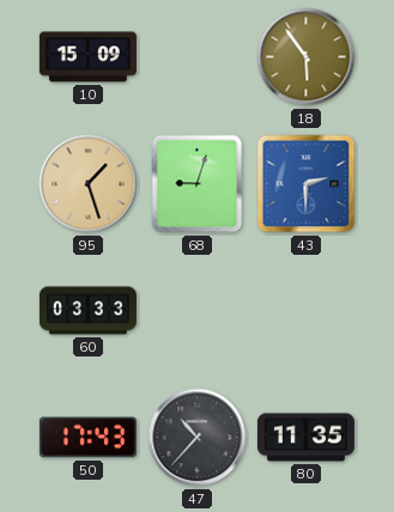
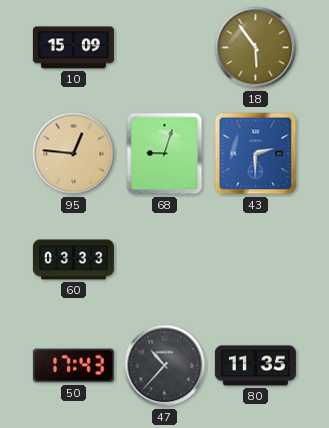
95: 1:27 -> 12:46 (74, 154)
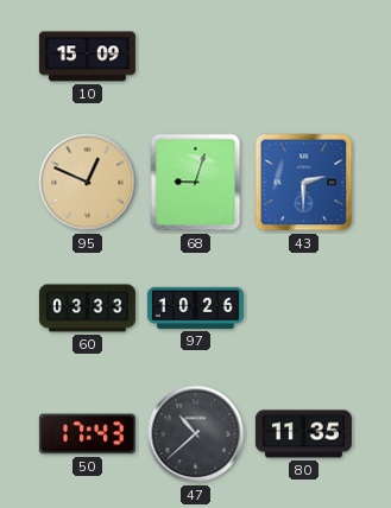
18: 5:54 -> none (256, 48)
95: 12:46 -> 12:49 (88, 183)
97: none -> 10:26 (195, 307)
47: 10:37 -> 10:38 (196, 434)
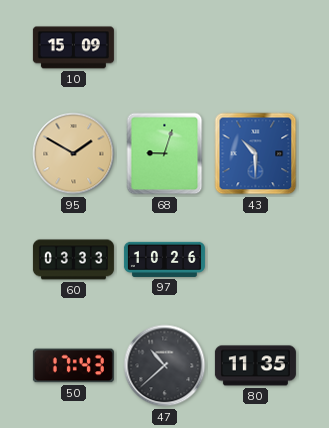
95: 12:49 -> 1:50 (74, 154)
43: 2:30 -> 10:30 (256, 154)
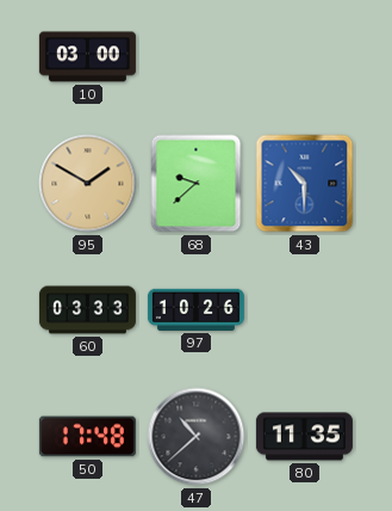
10: 15:09 -> 03:00 (87, 57)
68: 9:03 -> 9:38 (197, 184)
50: 17:43 -> 17:48 (87, 437)
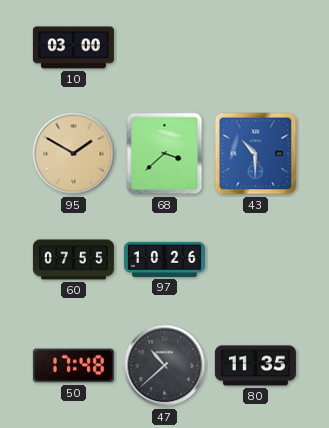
68: 9:38 -> 3:38 (165, 154)
60: 03:33 -> 07:55 (73, 260)
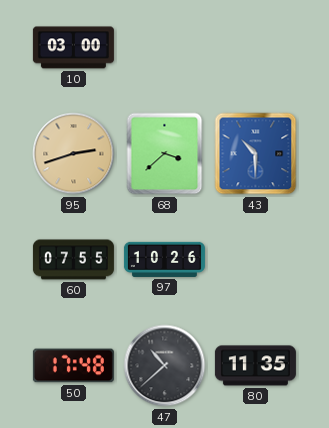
95: 1:50 -> 2:42 (74, 154)
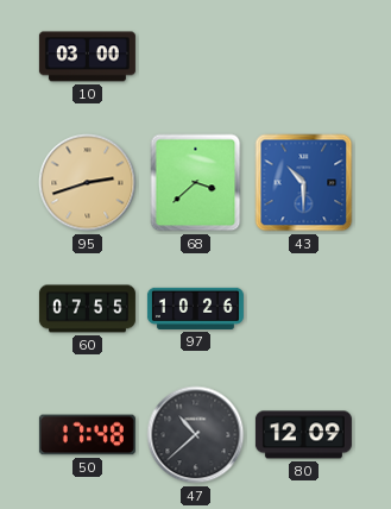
80: 11:35 -> 12:09 (303, 435)
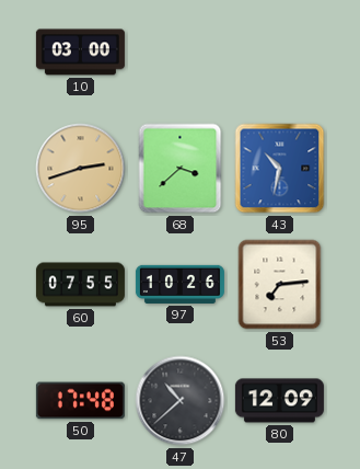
43: 10:30 -> 10:32 (280, 169)
53: none -> 7:14 (280, 285)
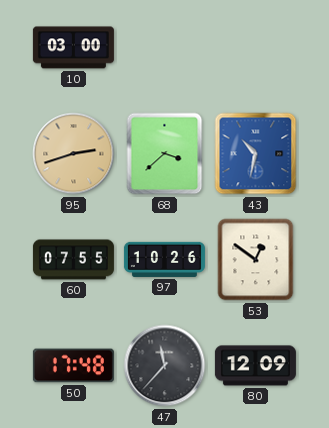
53: 7:14 -> 12:51 (256, 260)
47: 10:38 -> 11:37 (165, 366)
